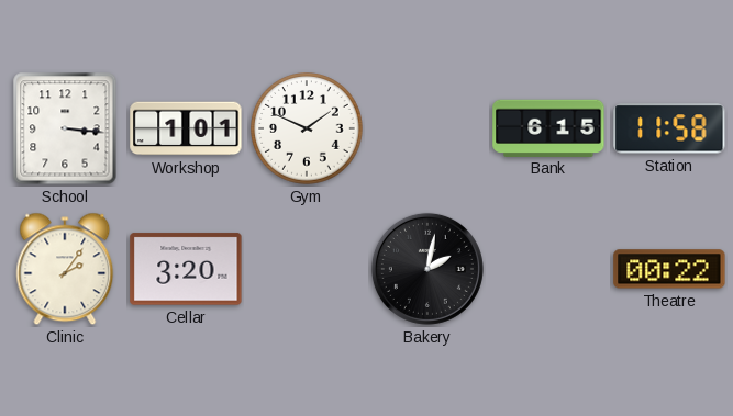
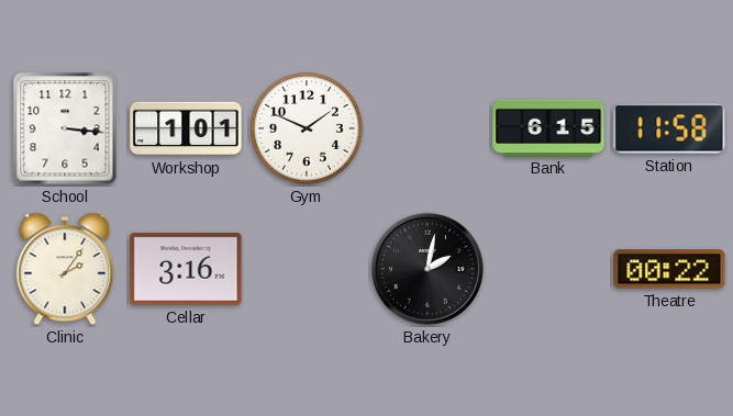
Cellar: 3:20 -> 3:16 (186, 269)
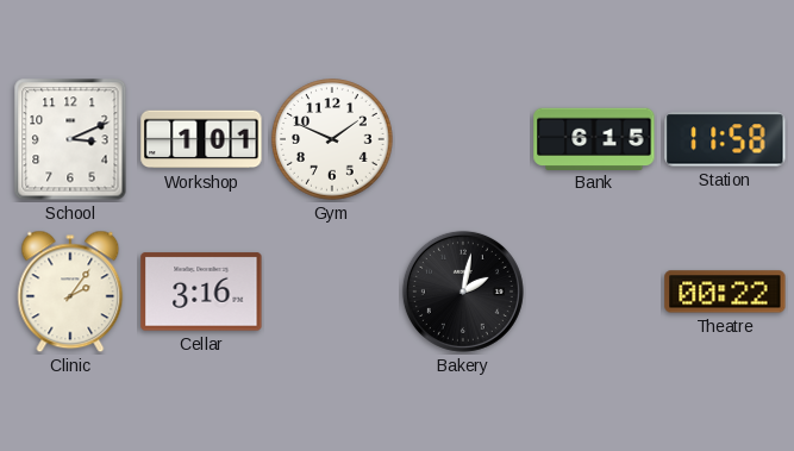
School: 3:16 -> 3:11 (70, 139)
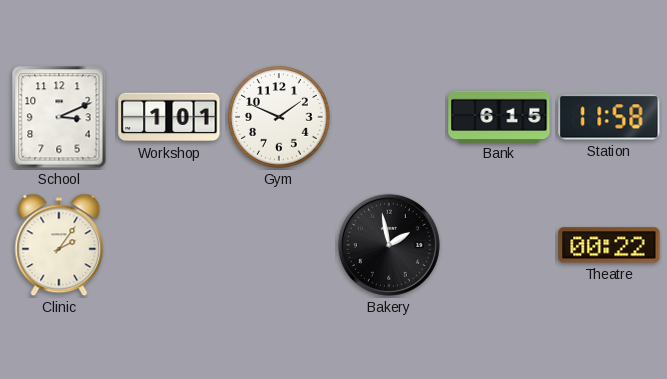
Cellar: 3:16 -> none (201, 292)
Bakery: 2:02 -> 1:58 (389, 245)
